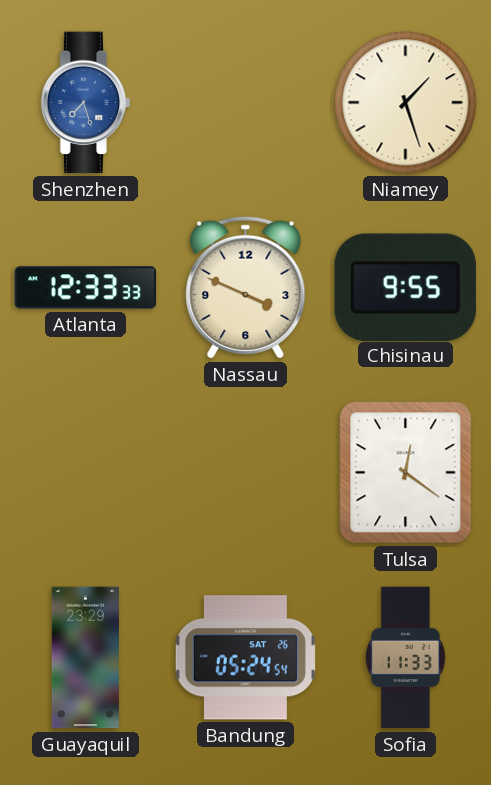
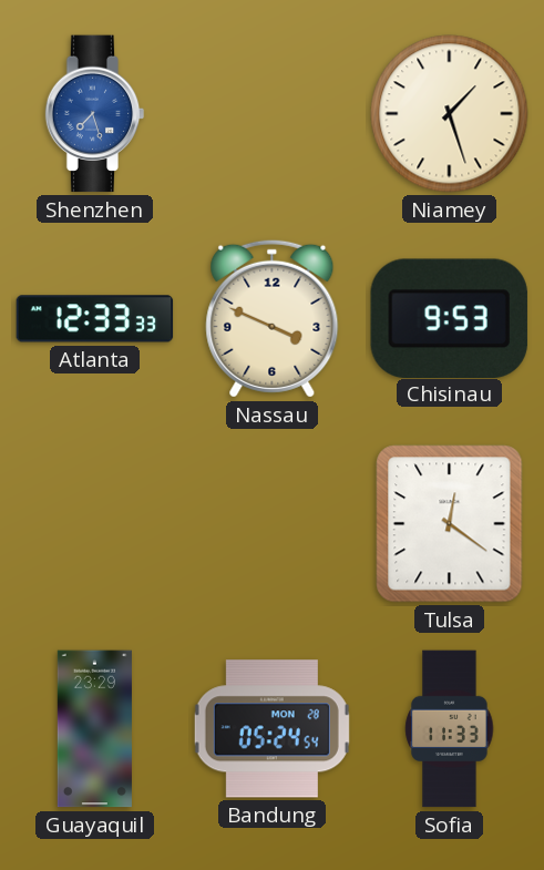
Chisinau: 9:55 -> 9:53 (449, 318)
Bandung date: SAT 26 -> MON 28 (271, 729)
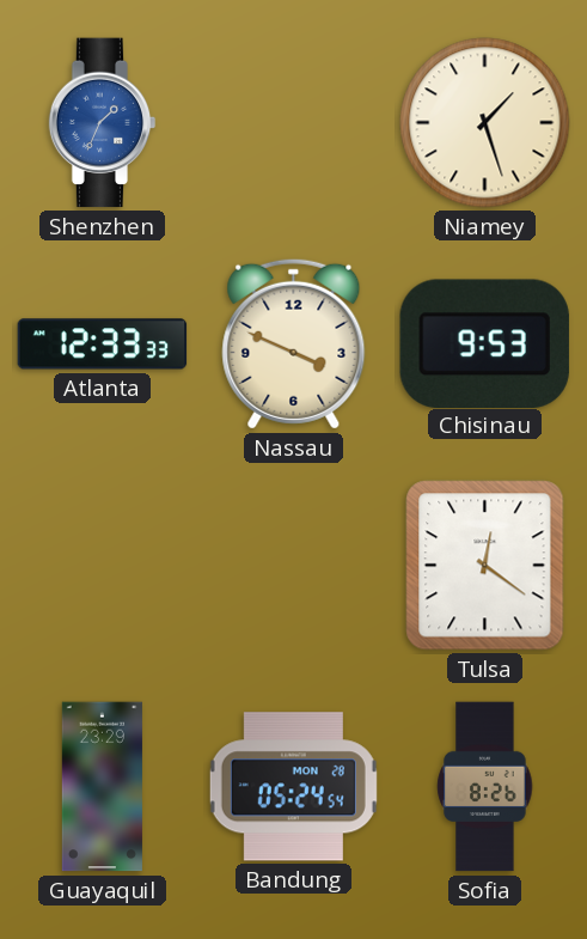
Shenzhen: 7:27 -> 1:34 (103, 123)
Sofia: 11:33 -> 8:26 (485, 787)
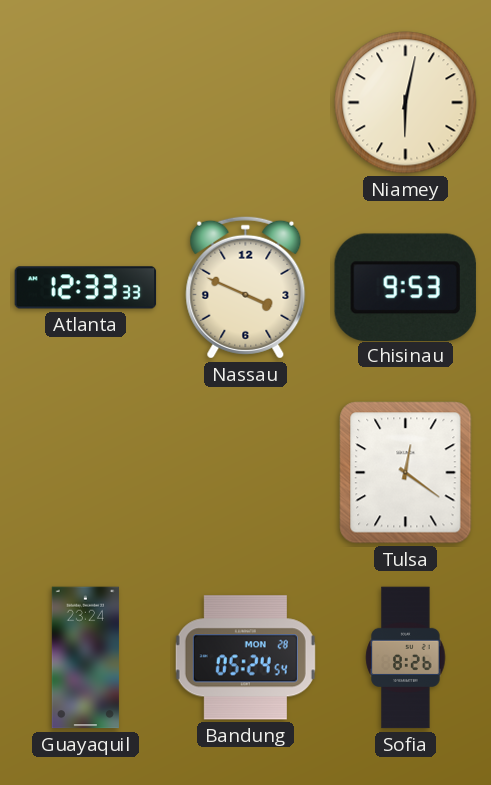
Shenzhen: 1:34 -> none (103, 123)
Niamey: 1:27 -> 6:02 (406, 103)
Guayaquil: 23:29 -> 23:24 (85, 658)
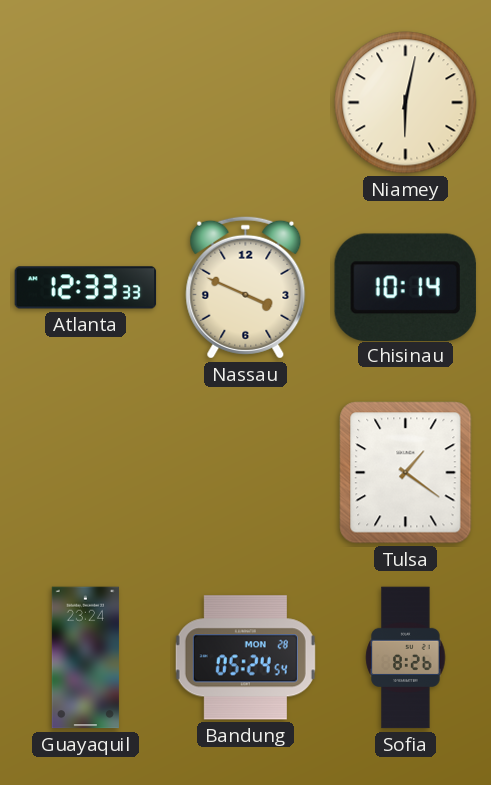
Chisinau: 9:53 -> 10:14 (405, 287)
Tulsa: 12:21 -> 1:21 (406, 473)
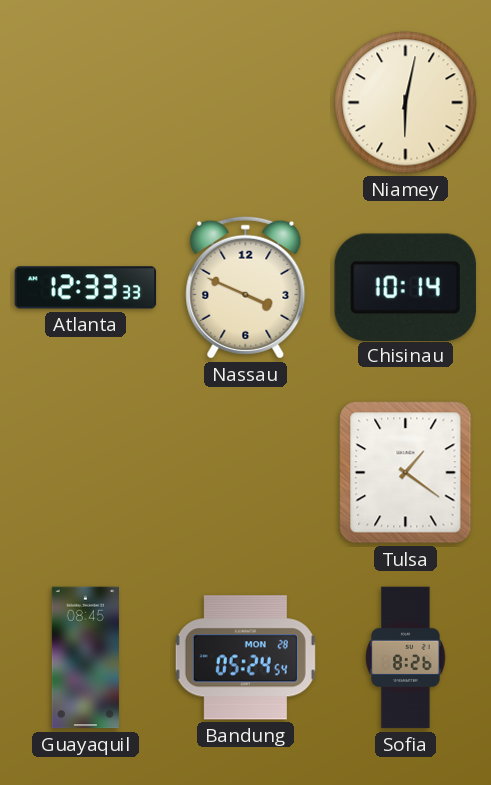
Guayaquil: 23:24 -> 08:45 (85, 658)
